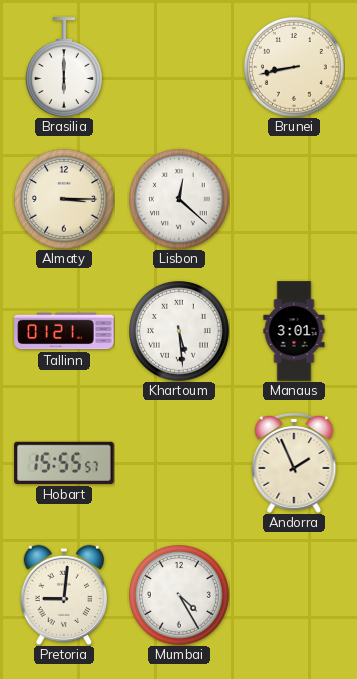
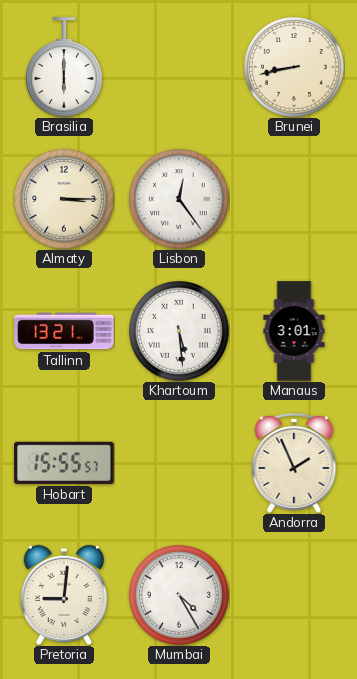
Lisbon: 12:22 -> 12:24 (180, 200)
Tallinn: 01:21 -> 13:21 (64, 331)
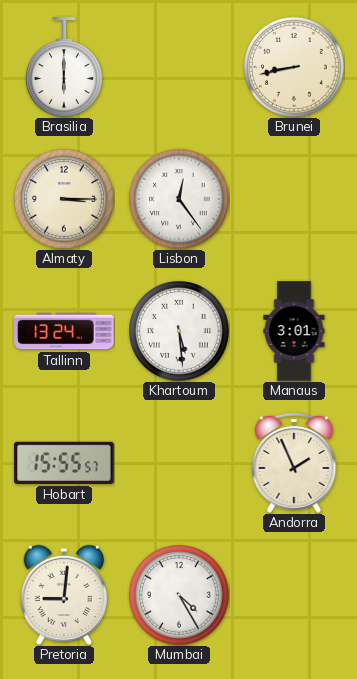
Tallinn: 13:21 -> 13:24 (64, 331)
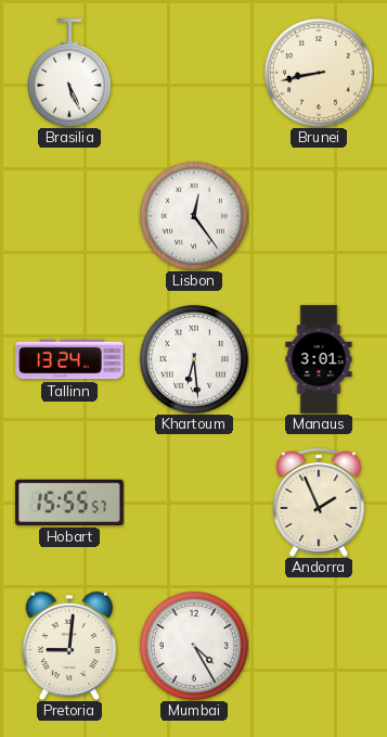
Brasilia: 6:00 -> 5:26 (69, 73)
Almaty: 3:15 -> none (65, 200)
Khartoum: 5:29 -> 6:29 (195, 360)
